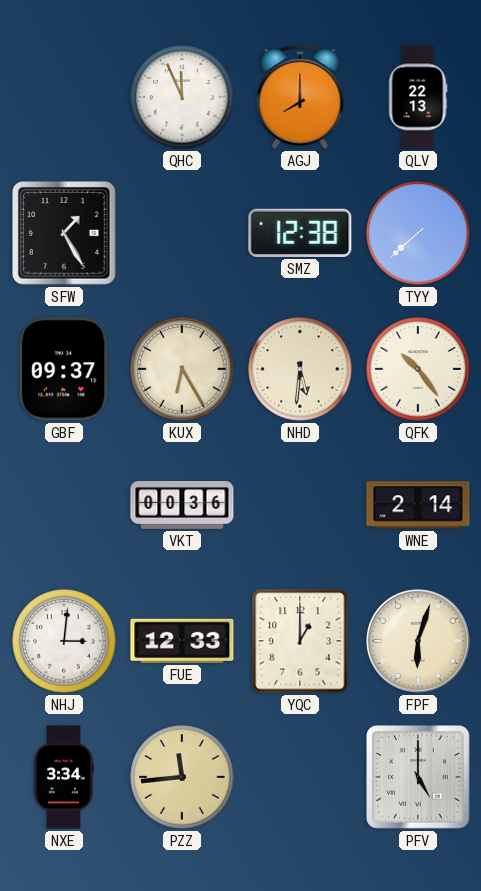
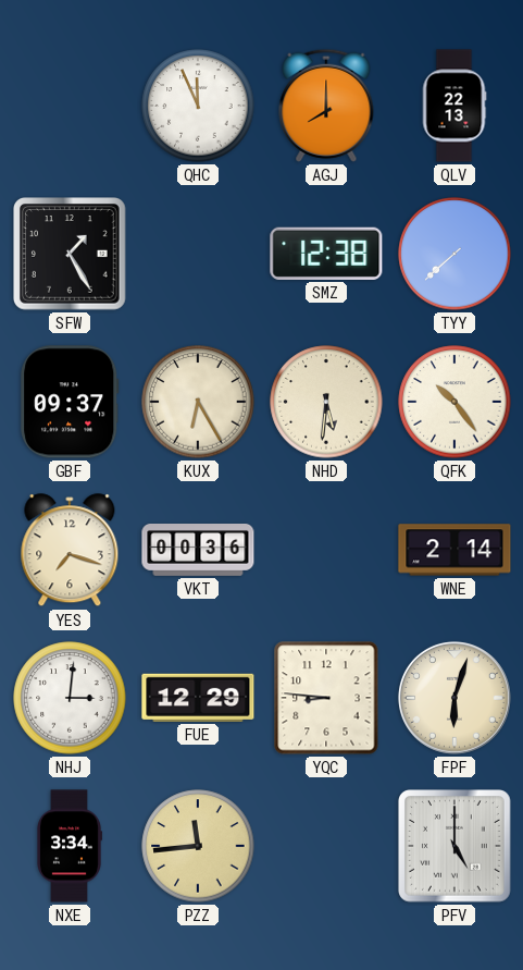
YES: none -> 7:18 (70, 551)
FUE: 12:33 -> 12:29 (198, 698)
YQC: 1:00 -> 8:46 (326, 698)
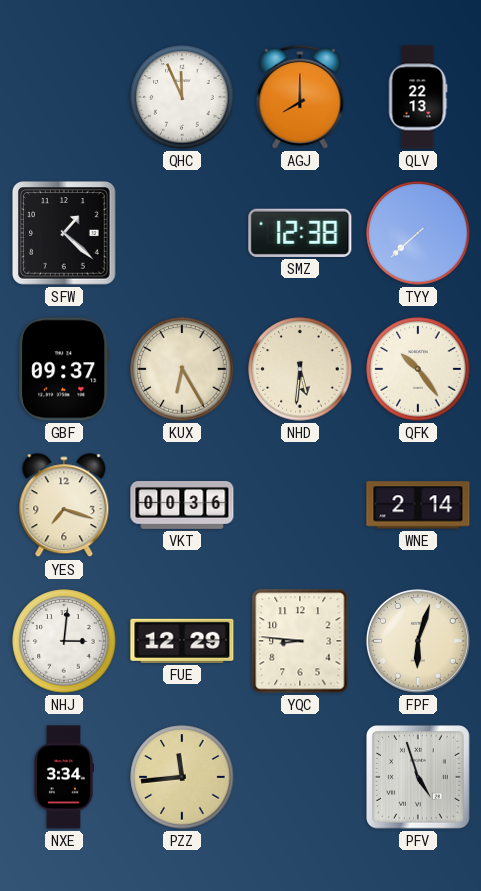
SFW: 1:25 -> 1:22 (65, 234)
PFV: 5:00 -> 4:57 (419, 778)
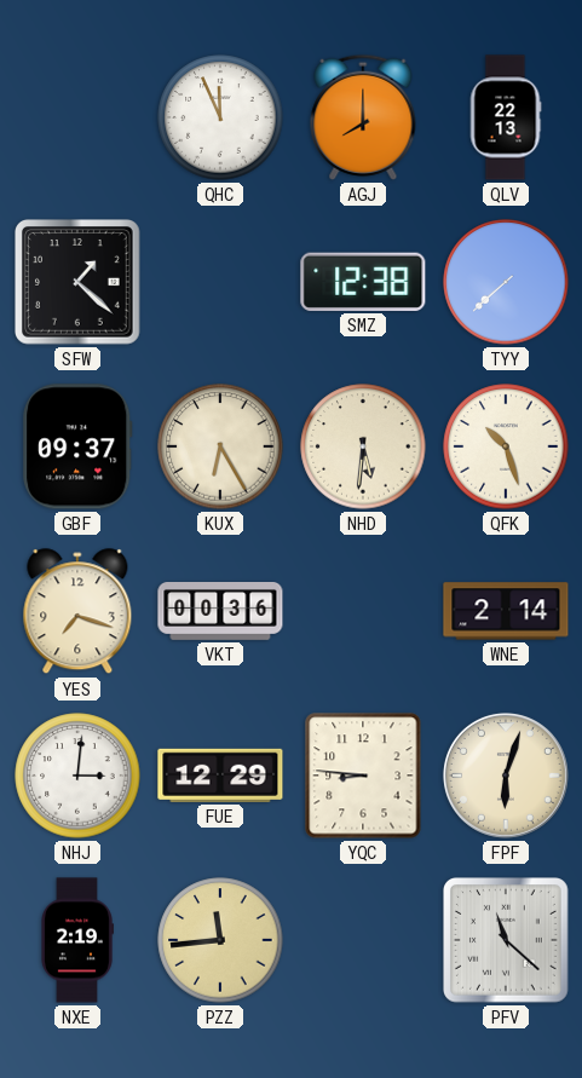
QFK: 10:24 -> 10:27 (506, 446)
NXE: 3:34 -> 2:19 (77, 940)
PFV: 4:57 -> 11:22 (507, 941)
